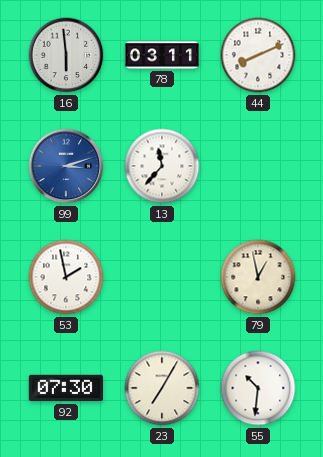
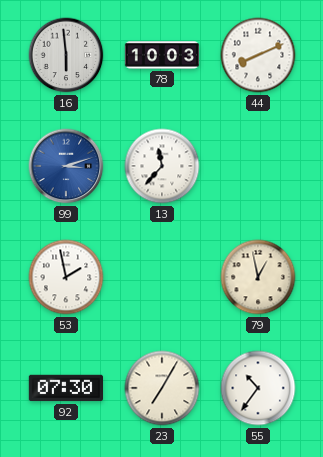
78: 03:11 -> 10:03 (162, 55)
55: 10:31 -> 10:36 (258, 388)
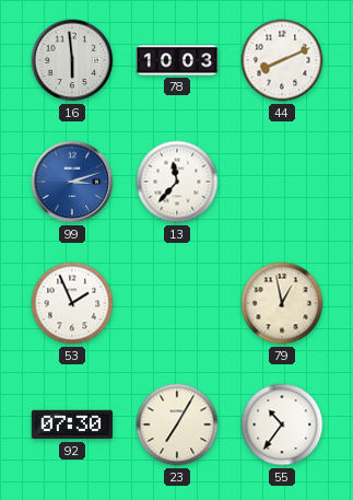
53: 1:58 -> 1:56 (72, 303)
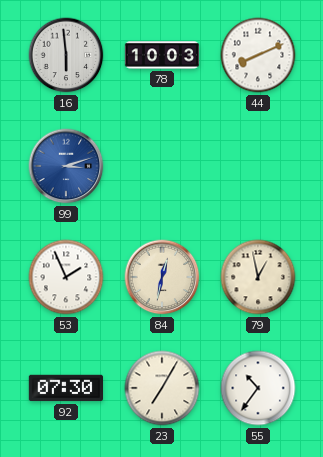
13: 11:37 -> none (177, 182)
84: none -> 12:32 (162, 277)
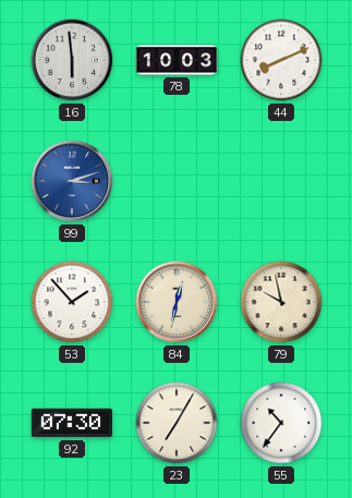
53: 1:56 -> 1:53 (72, 302)
79: 12:58 -> 9:58 (281, 302)
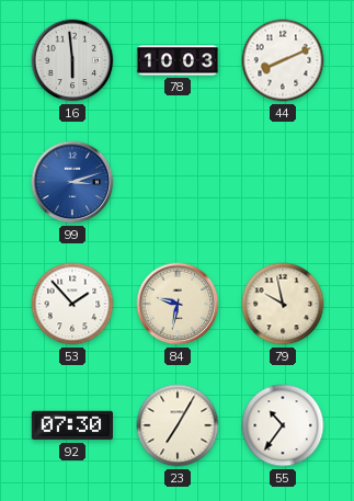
84: 12:32 -> 9:32 (178, 304)
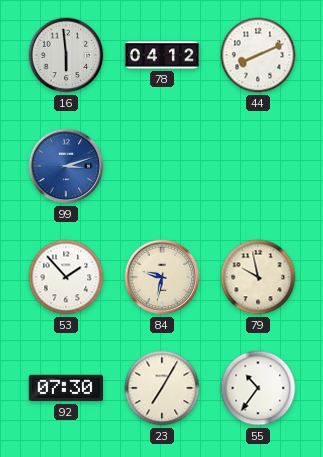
78: 10:03 -> 04:12 (162, 55)
